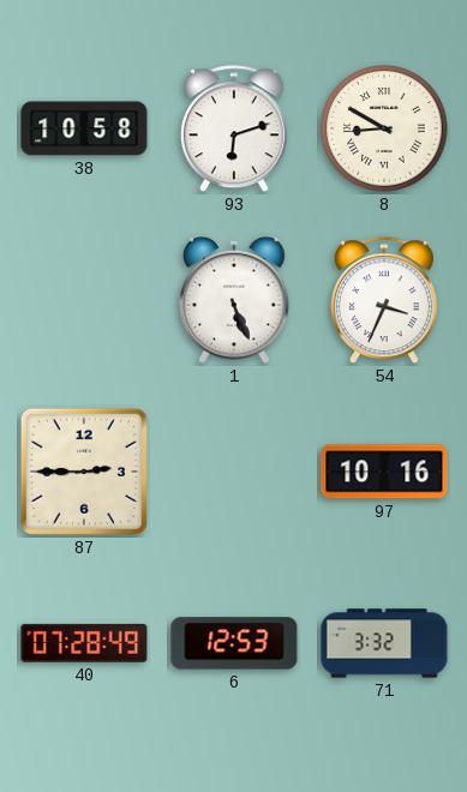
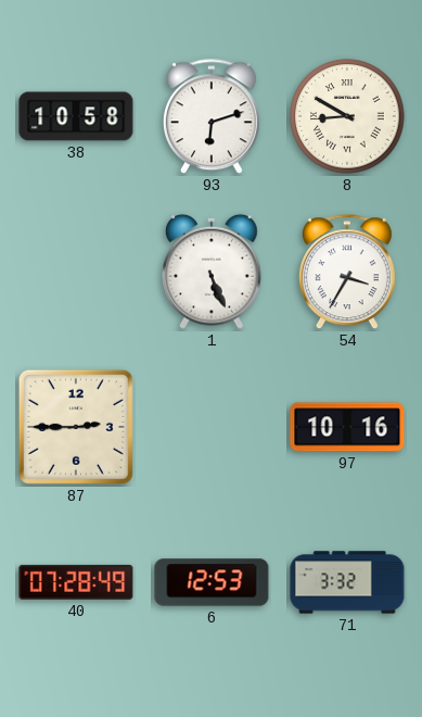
54: 3:34 -> 3:35 (347, 273)
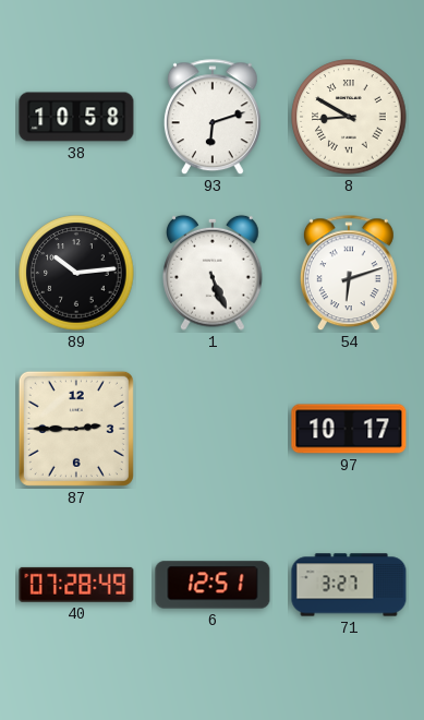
89: none -> 10:14 (76, 273)
54: 3:35 -> 6:12 (349, 274)
97: 10:16 -> 10:17 (349, 429)
6: 12:53 -> 12:51 (213, 585)
71: 3:32 -> 3:27 (349, 585)
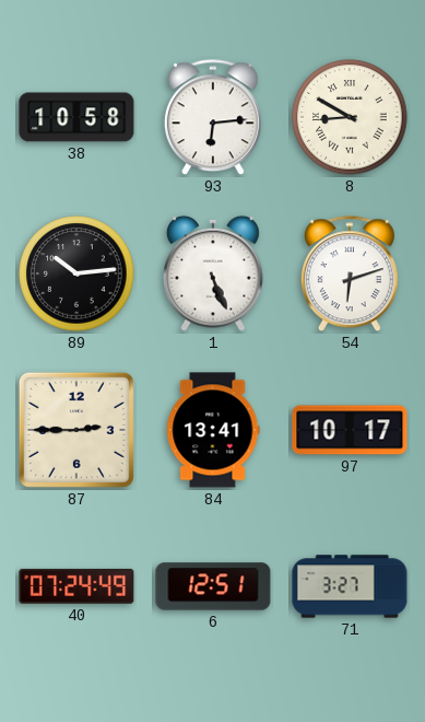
93: 6:12 -> 6:14 (213, 118)
84: none -> 13:41 (213, 430)
40: 07:28 -> 07:24 (76, 586)
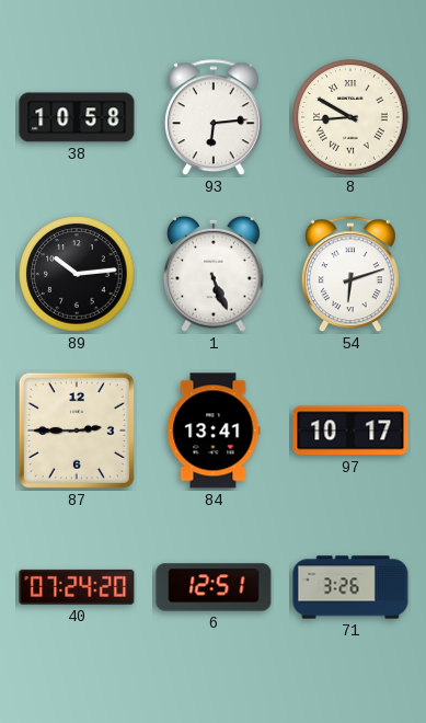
40: 07:24:49 -> 07:24:20 (77, 587)
71: 3:27 -> 3:26 (350, 587)
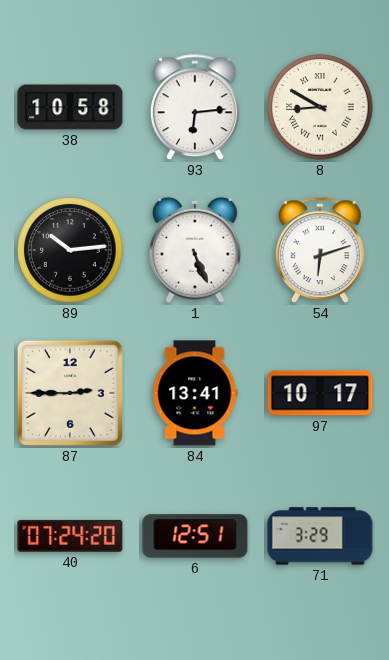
71: 3:26 -> 3:29 (320, 536)
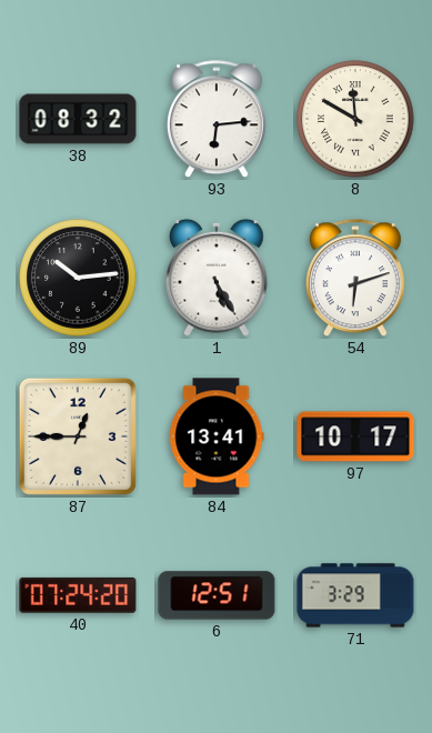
38: 10:58 -> 08:32 (78, 119)
8: 8:50 -> 11:50 (355, 119)
1: 5:26 -> 5:25 (217, 278)
87: 2:45 -> 12:45 (78, 436)
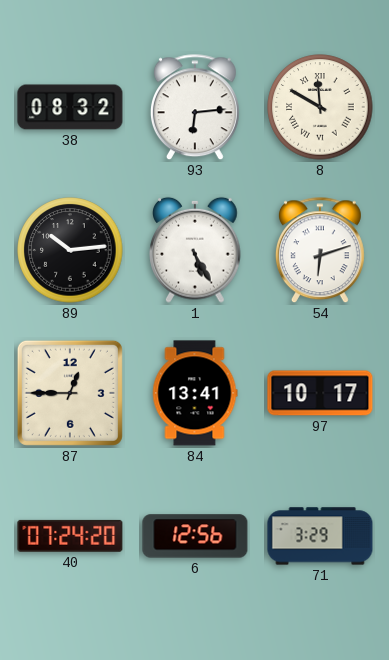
6: 12:51 -> 12:56 (195, 536)
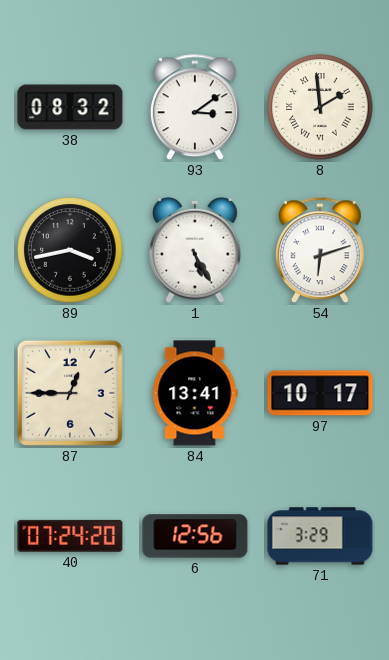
93: 6:14 -> 3:09 (195, 108)
8: 11:50 -> 1:59 (320, 107)
89: 10:14 -> 3:43 (70, 250)
